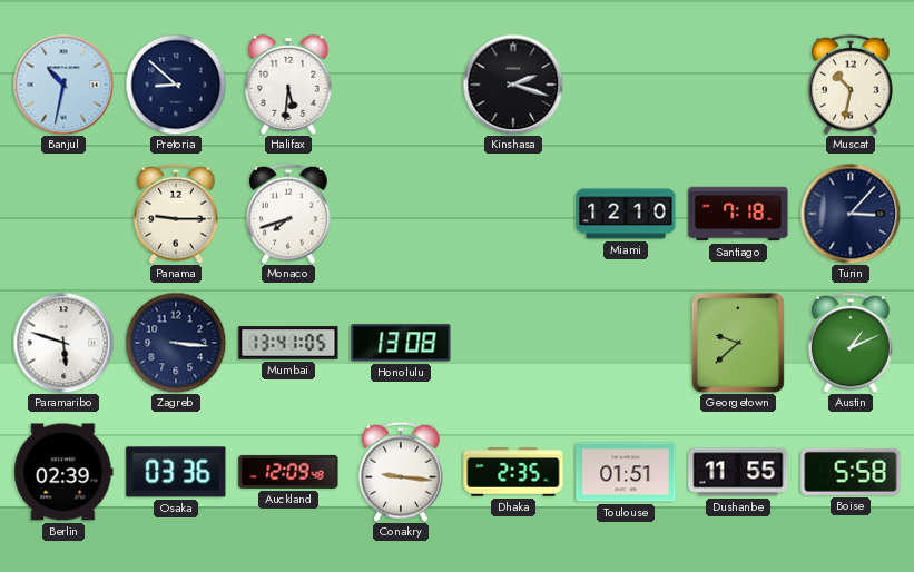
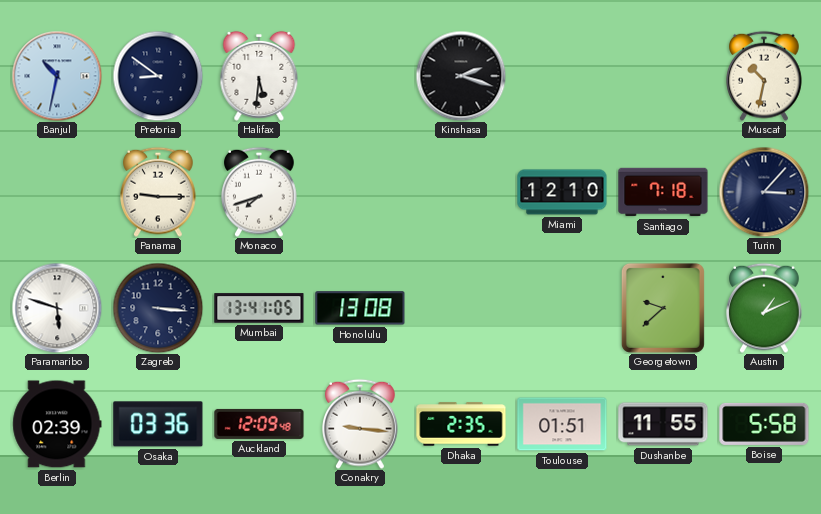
Pretoria: 8:52 -> 8:51 (158, 76)
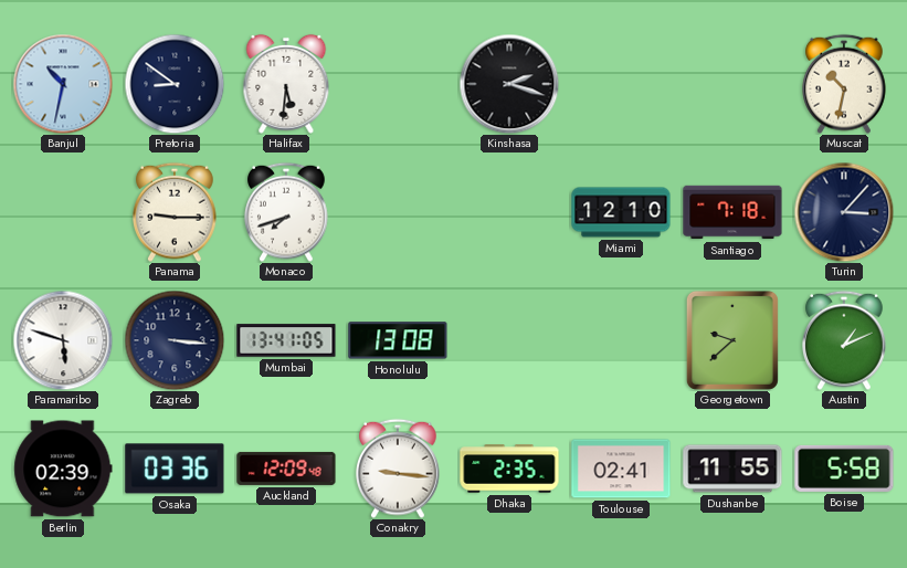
Toulouse: 01:51 -> 02:41 (621, 469)
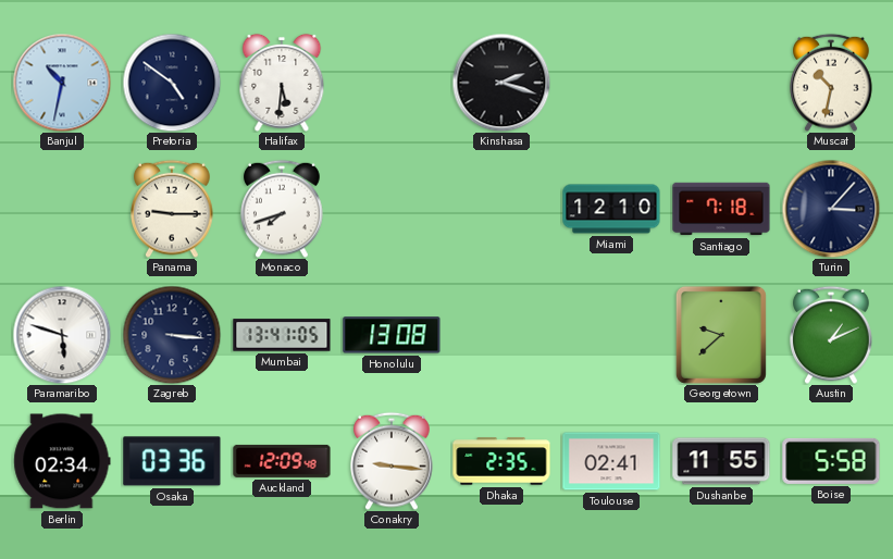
Pretoria: 8:51 -> 4:51 (172, 83)
Berlin: 02:39 -> 02:34 (62, 461)
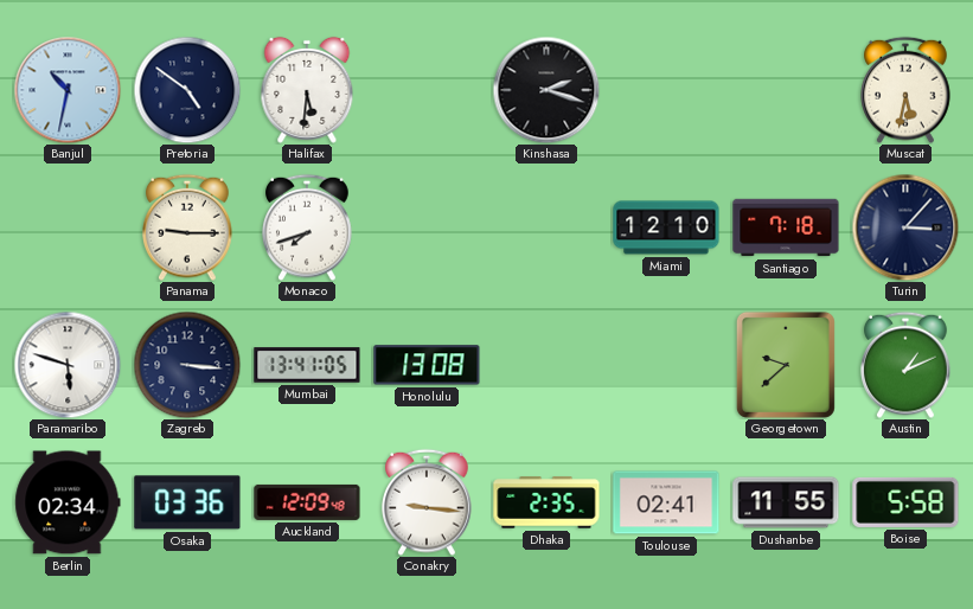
Muscat: 10:32 -> 5:32 (907, 90)
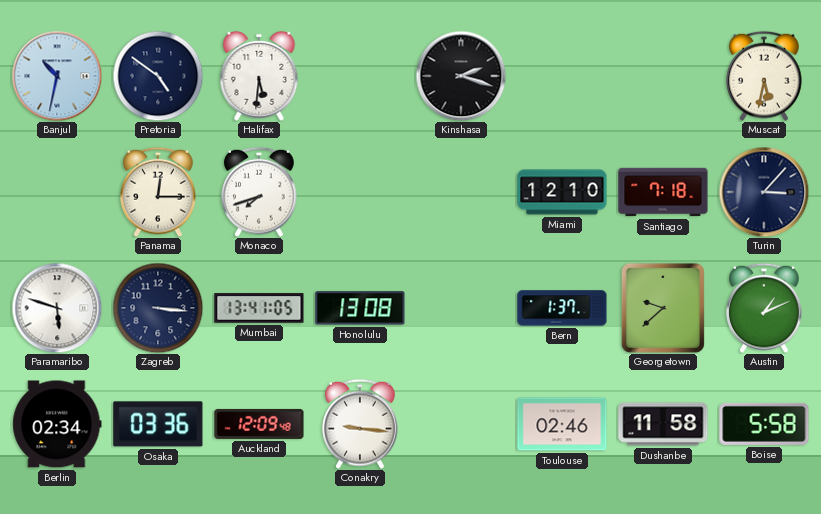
Panama: 9:15 -> 12:15 (159, 192)
Bern: none -> 1:37 (562, 308)
Dhaka: 2:35 -> none (546, 502)
Toulouse: 02:41 -> 02:46 (562, 424)
Dushanbe: 11:55 -> 11:58 (663, 424)
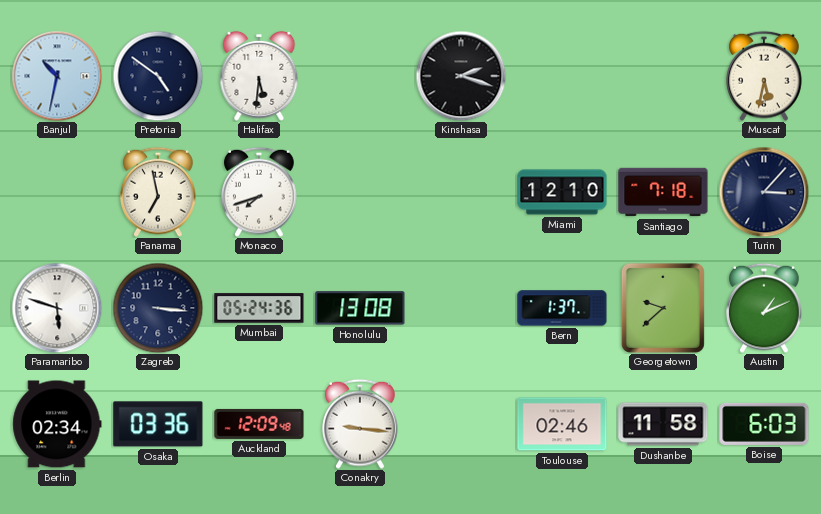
Panama: 12:15 -> 6:58 (159, 192)
Mumbai: 13:41 -> 05:24 (259, 308)
Boise: 5:58 -> 6:03 (764, 424)
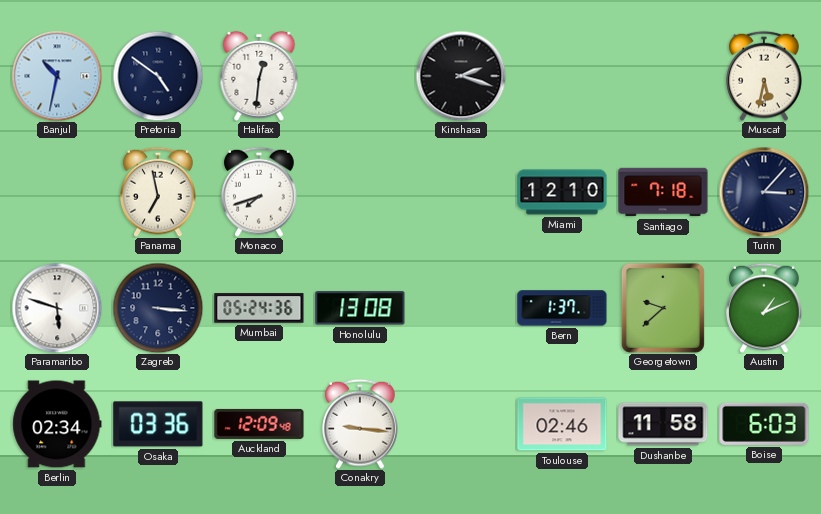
Halifax: 5:31 -> 12:31 (259, 76)
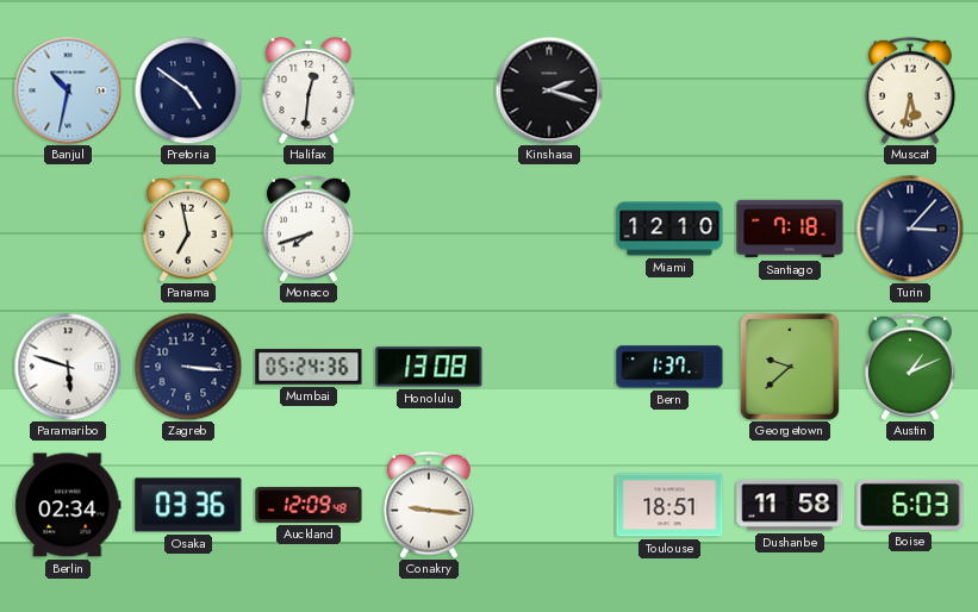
Toulouse: 02:46 -> 18:51 (669, 505)
